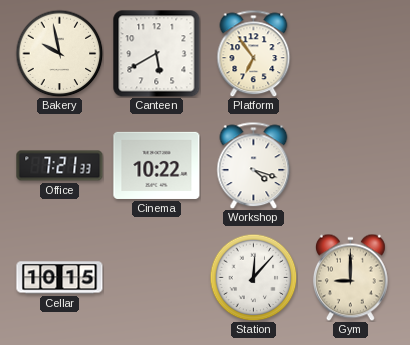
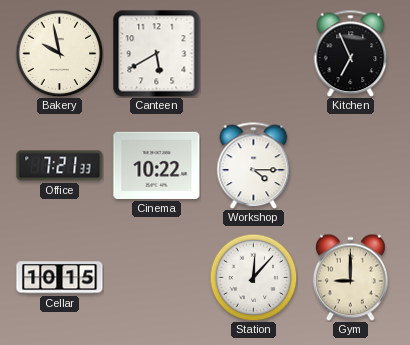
Platform: 6:54 -> none (254, 53)
Kitchen: none -> 6:56 (351, 53)
Workshop: 4:18 -> 4:15 (254, 165)
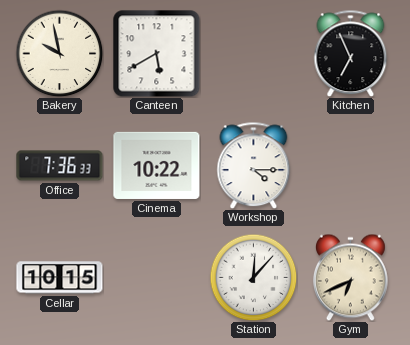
Office: 7:21 -> 7:36 (60, 166)
Gym: 9:00 -> 6:41 (350, 277)
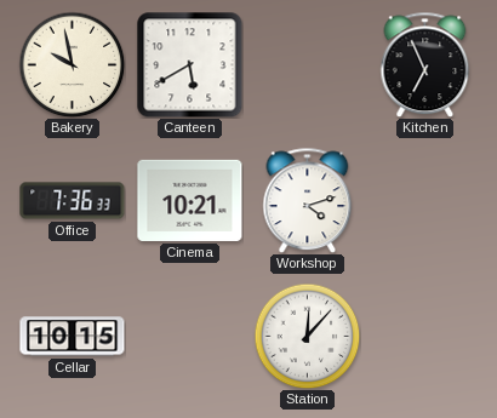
Cinema: 10:22 -> 10:21 (190, 200)
Workshop: 4:15 -> 4:12 (308, 200)
Gym: 6:41 -> none (350, 277)
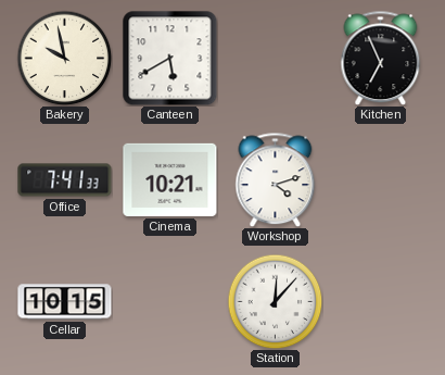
Office: 7:36 -> 7:41 (65, 180)
